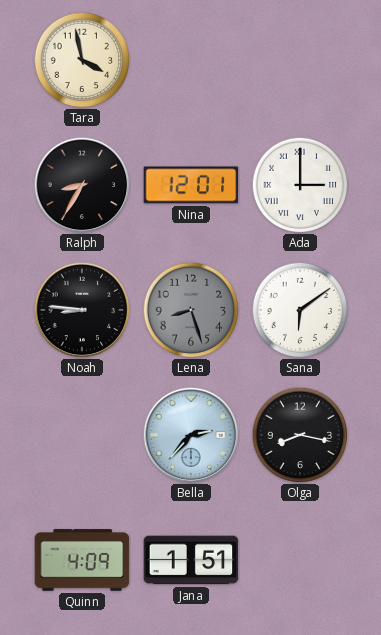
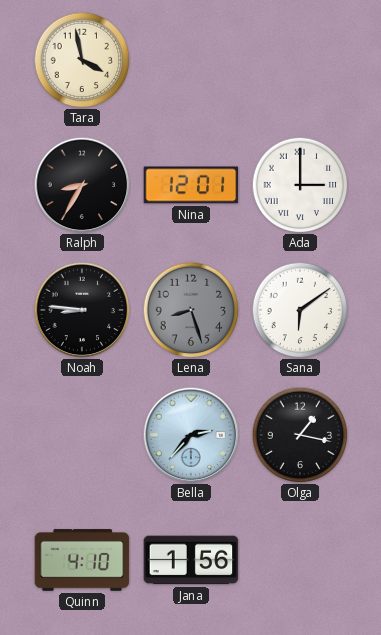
Olga: 8:17 -> 1:17 (300, 435)
Quinn: 4:09 -> 4:10 (82, 560)
Jana: 1:51 -> 1:56 (191, 560)
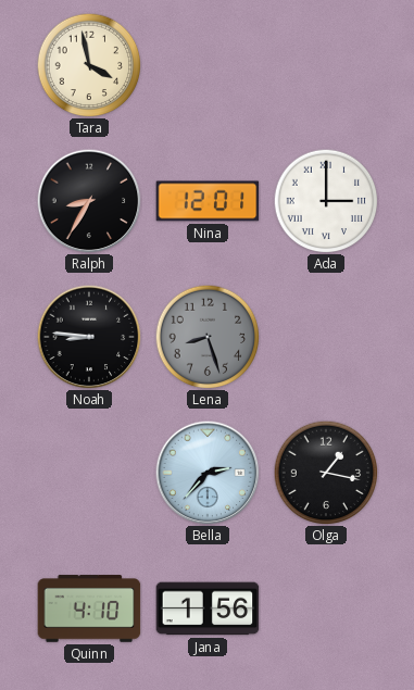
Sana: 6:09 -> none (300, 310)
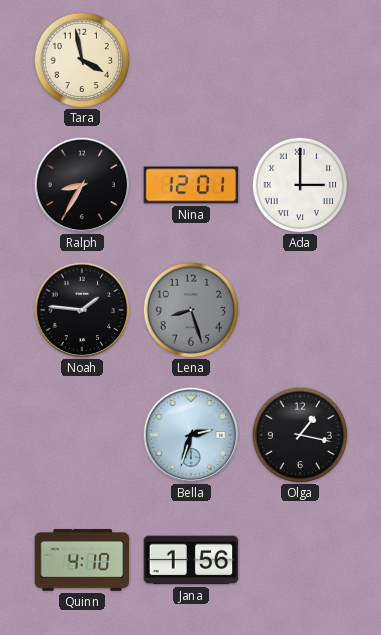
Noah: 8:46 -> 1:46 (82, 310)
Bella: 2:37 -> 2:33 (191, 435)
